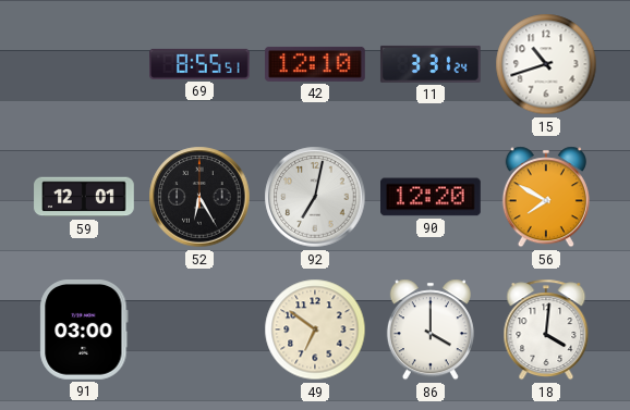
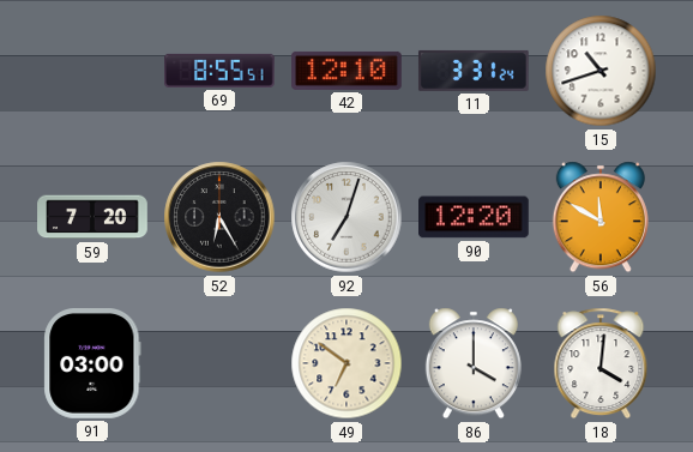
59: 12:01 -> 7:20 (92, 217)
92: 7:02 -> 7:03 (346, 217)
56: 7:50 -> 11:50 (601, 217)
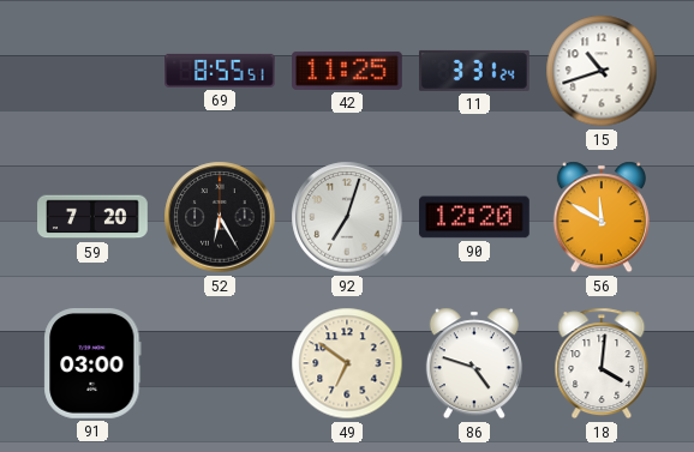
42: 12:10 -> 11:25 (348, 71)
86: 4:00 -> 4:48 (474, 363)
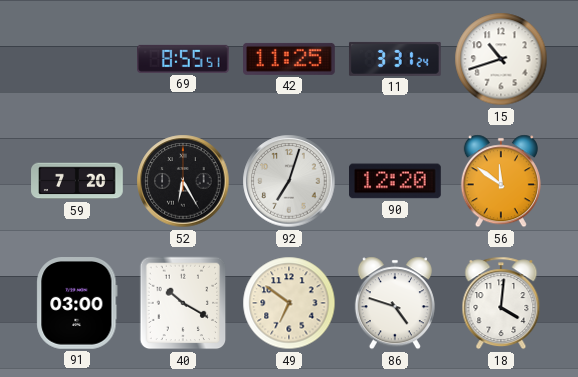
56: 11:50 -> 11:51 (501, 181)
40: none -> 10:20 (183, 303)
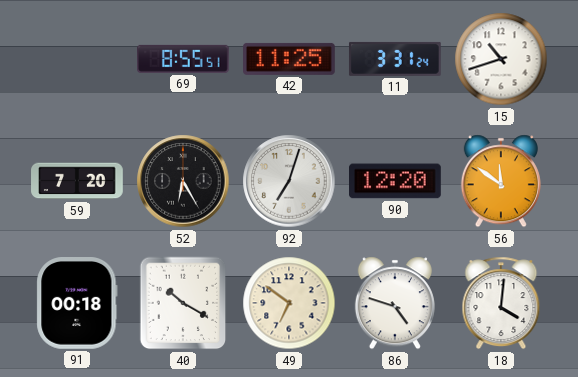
91: 03:00 -> 00:18 (77, 304)
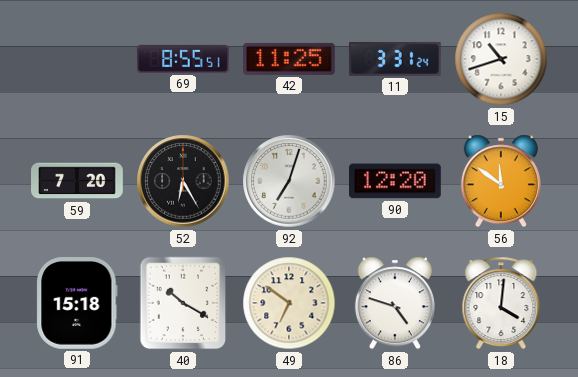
91: 00:18 -> 15:18 (77, 304)
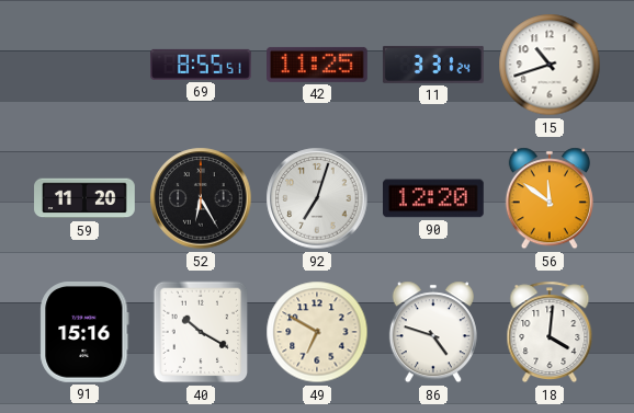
59: 7:20 -> 11:20 (84, 198)
91: 15:18 -> 15:16 (84, 333)
49: 6:51 -> 6:50 (317, 332)
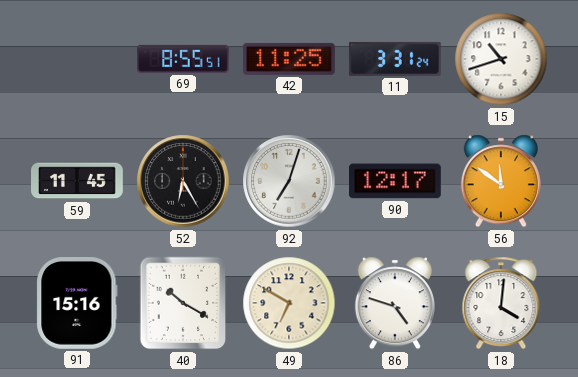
59: 11:20 -> 11:45 (77, 181)
90: 12:20 -> 12:17 (396, 181)
